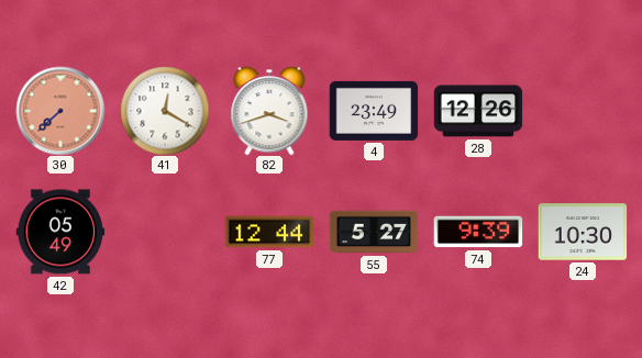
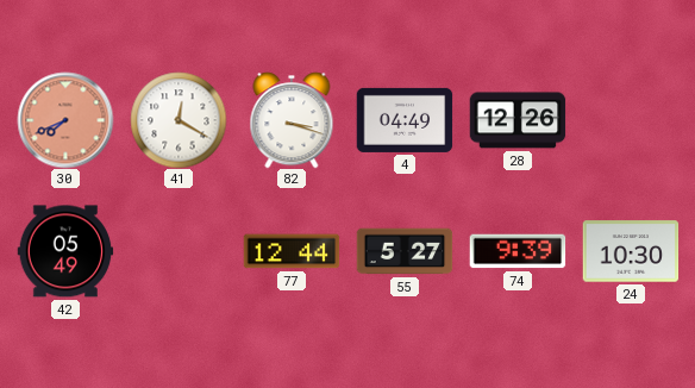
30: 7:38 -> 7:41 (65, 120)
82: 3:42 -> 3:18 (292, 120)
4: 23:49 -> 04:49 (405, 120)
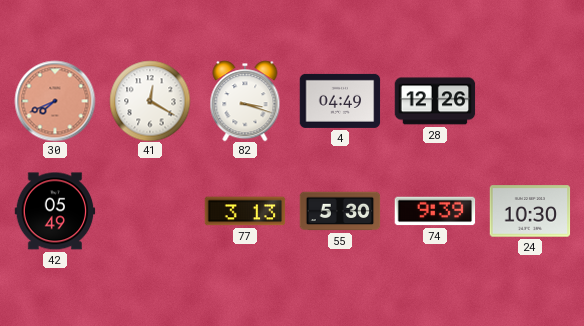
77: 12:44 -> 3:13 (245, 211)
55: 5:27 -> 5:30 (340, 211)
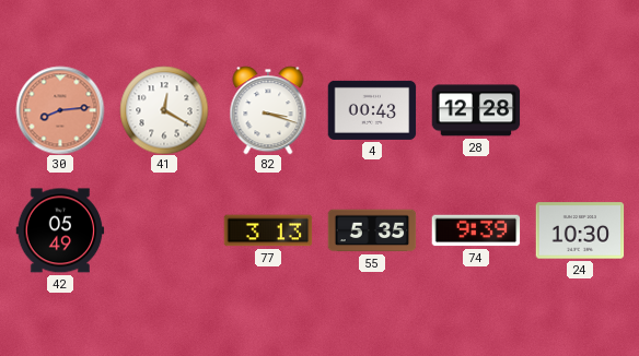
30: 7:41 -> 8:14 (60, 110)
4: 04:49 -> 00:43 (372, 110)
28: 12:26 -> 12:28 (476, 110)
55: 5:30 -> 5:35 (372, 230)
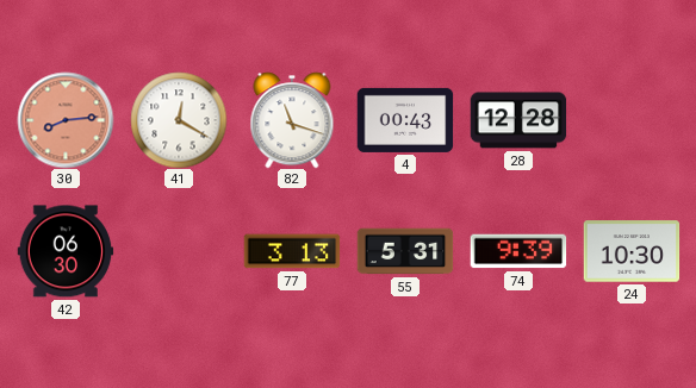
82: 3:18 -> 11:18 (292, 120)
42: 05:49 -> 06:30 (66, 251)
55: 5:35 -> 5:31 (405, 251)
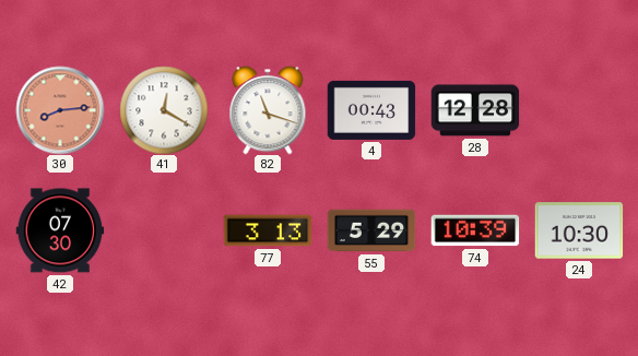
42: 06:30 -> 07:30 (60, 230)
55: 5:31 -> 5:29 (371, 230)
74: 9:39 -> 10:39 (475, 230)
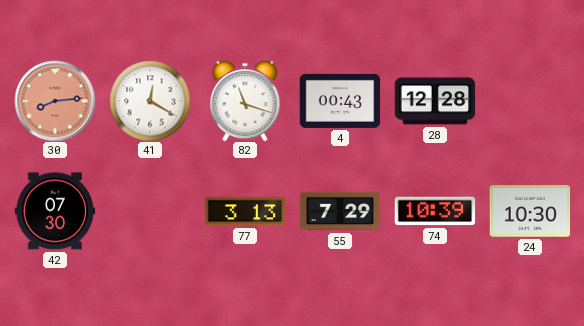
55: 5:29 -> 7:29 (340, 211)
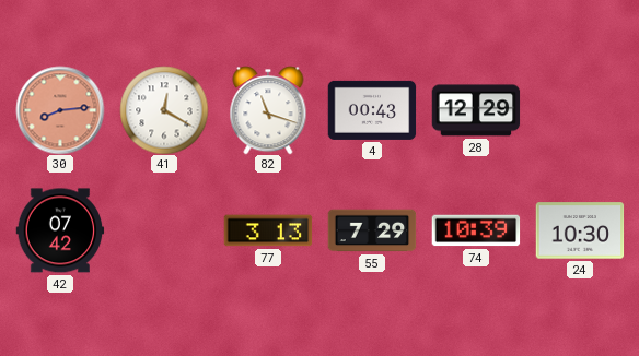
28: 12:28 -> 12:29 (476, 110)
42: 07:30 -> 07:42 (60, 230)
